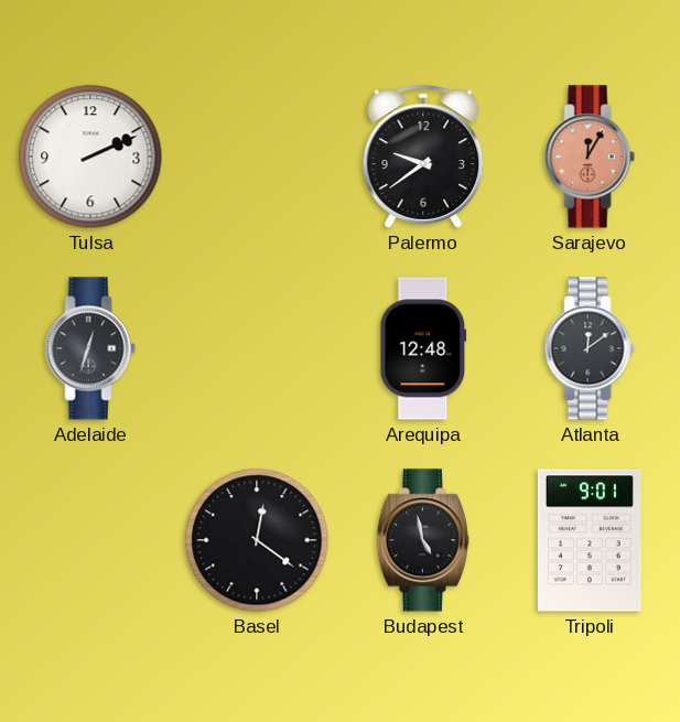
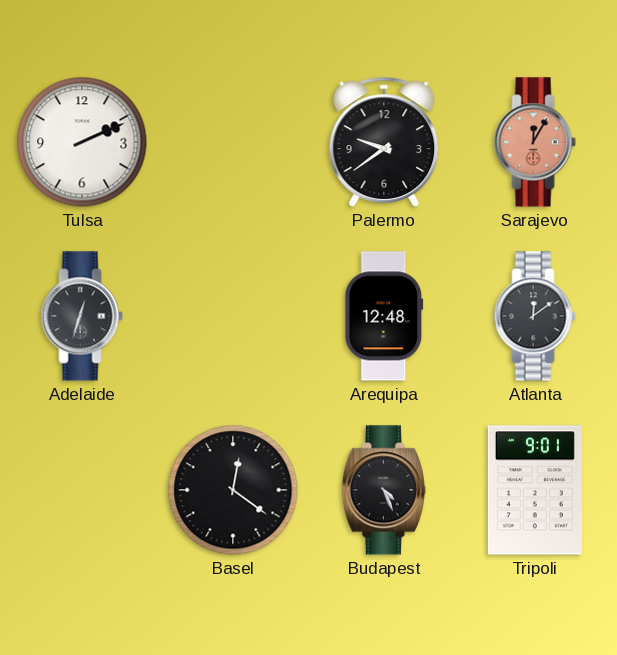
Budapest: 4:58 -> 4:26 (384, 490)
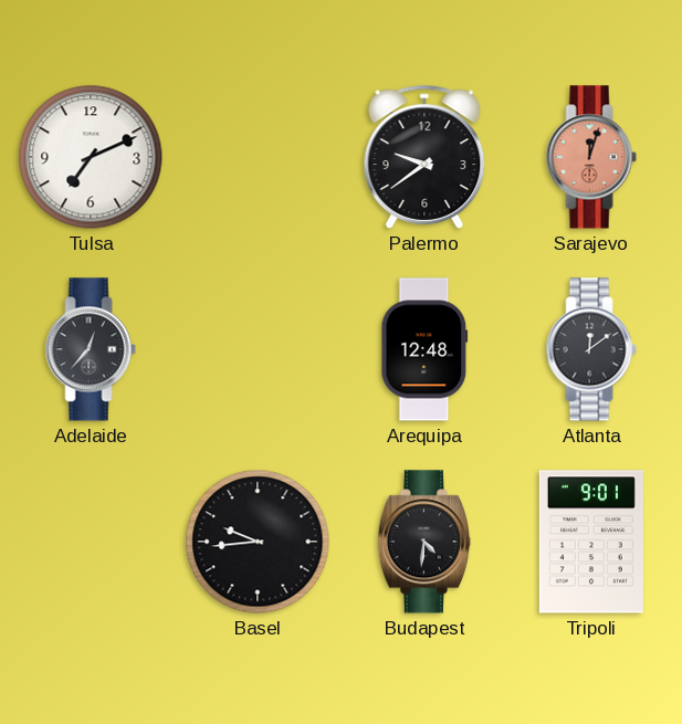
Tulsa: 2:11 -> 7:11 (91, 157)
Sarajevo: 12:05 -> 12:03 (591, 157)
Adelaide: 12:33 -> 12:37 (91, 349)
Basel: 12:21 -> 9:44 (258, 542)
Budapest: 4:26 -> 4:31 (424, 542)
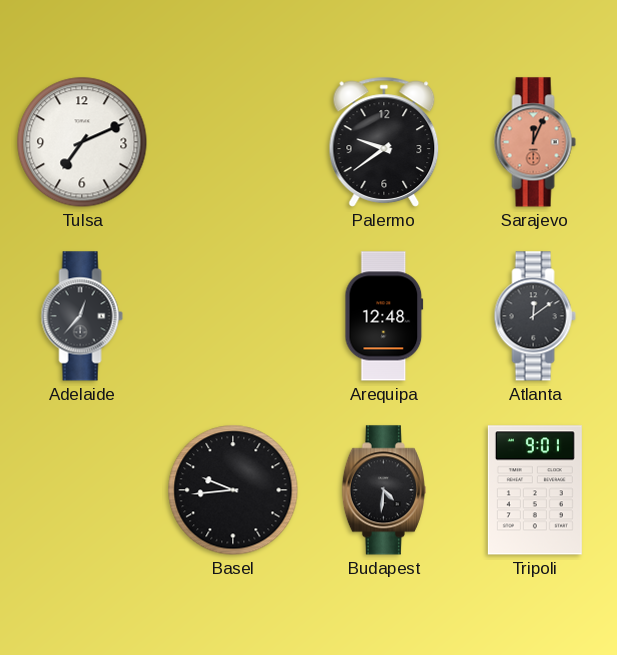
Sarajevo: 12:03 -> 12:04 (535, 142)
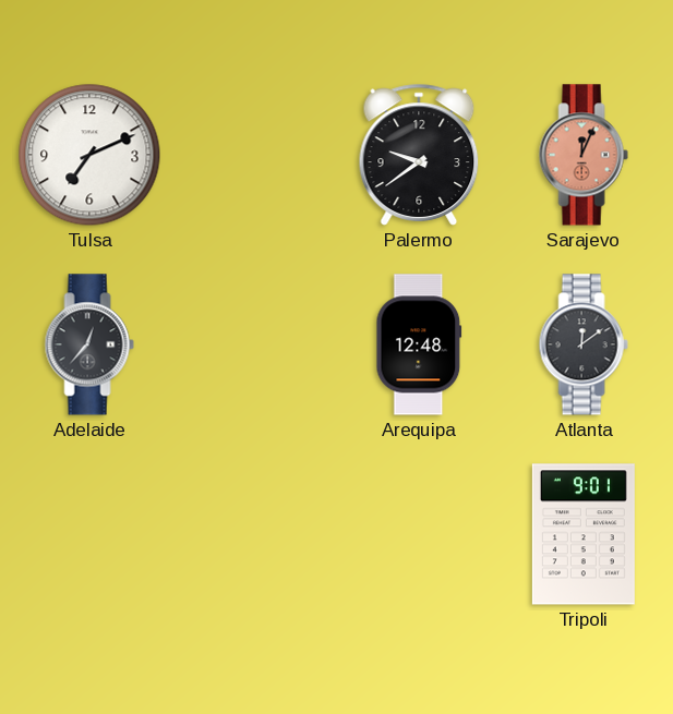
Basel: 9:44 -> none (233, 490)
Budapest: 4:31 -> none (384, 490)
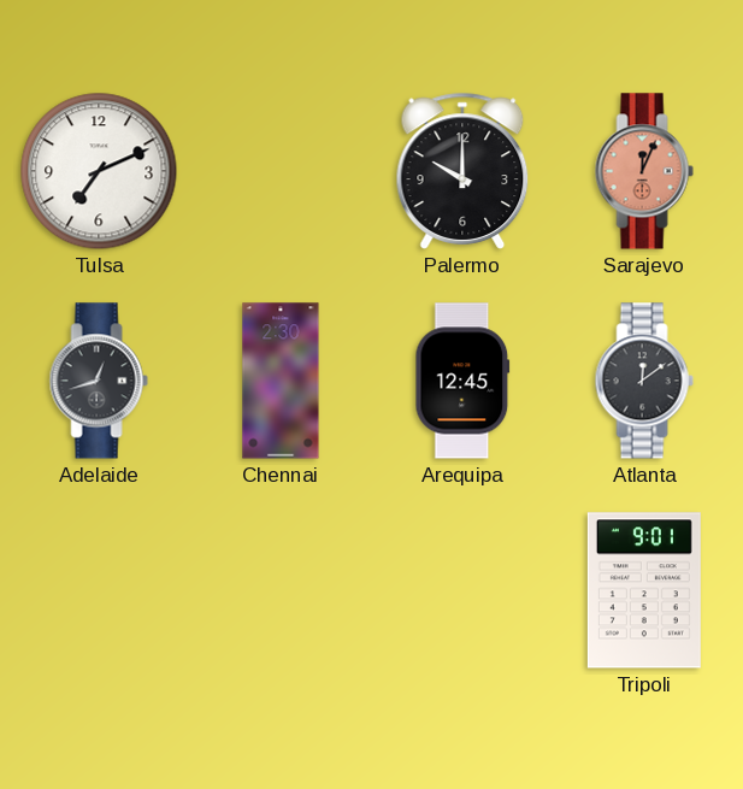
Palermo: 9:39 -> 10:00 (462, 171)
Adelaide: 12:37 -> 12:42 (99, 381)
Chennai: none -> 2:30 (281, 381)
Arequipa: 12:48 -> 12:45 (462, 381)
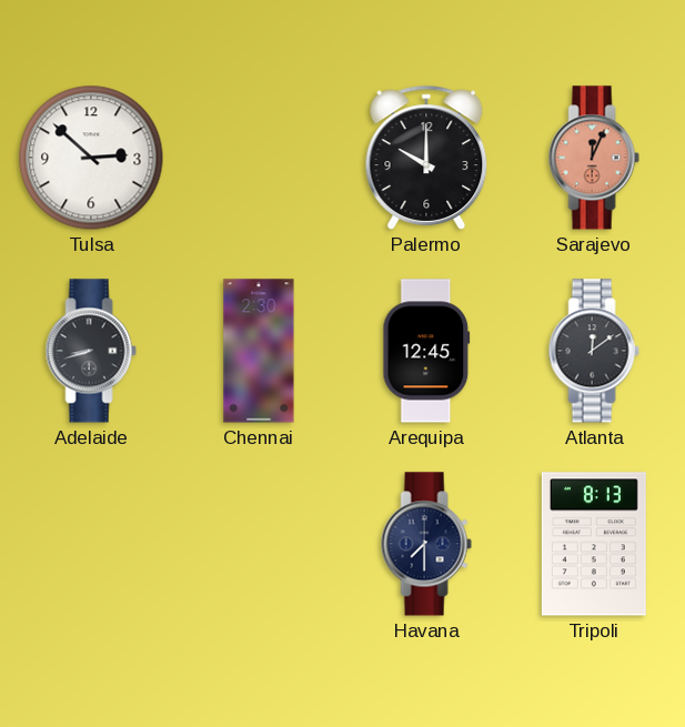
Tulsa: 7:11 -> 2:52 (91, 158)
Adelaide: 12:42 -> 8:42 (91, 351)
Havana: none -> 7:30 (426, 544)
Tripoli: 9:01 -> 8:13 (594, 544)
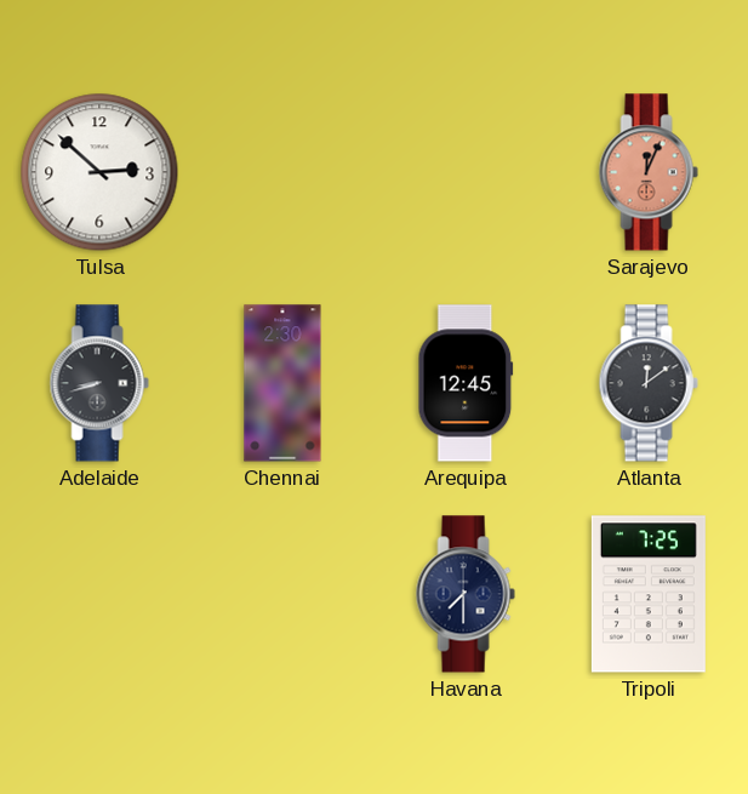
Palermo: 10:00 -> none (426, 158)
Tripoli: 8:13 -> 7:25 (649, 594)
